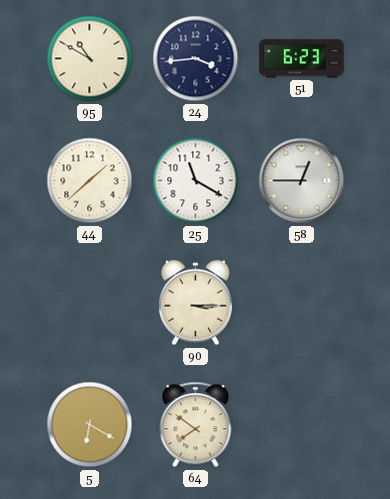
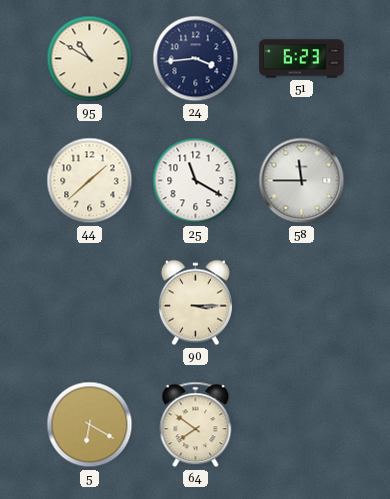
58: 12:45 -> 11:45 (302, 181)
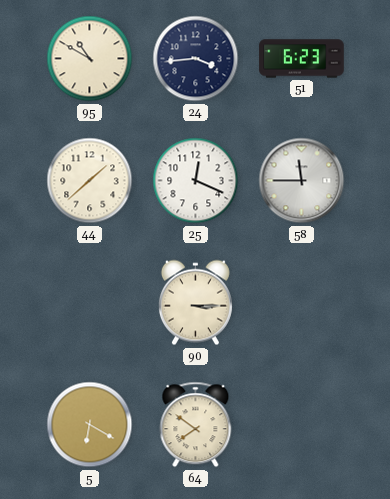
25: 11:20 -> 12:19 (196, 181)
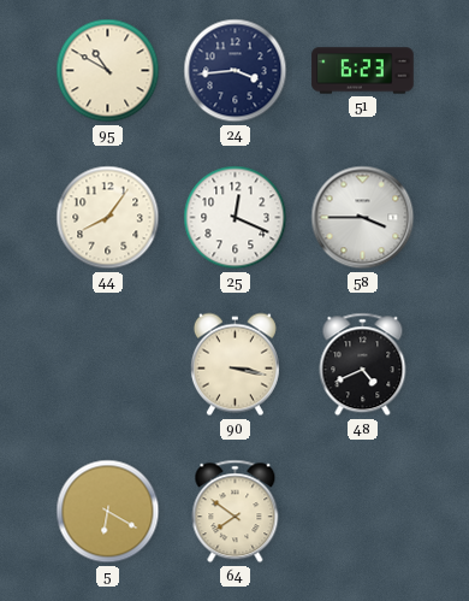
44: 1:38 -> 8:06 (108, 218)
58: 11:45 -> 3:45 (363, 218)
90: 3:15 -> 3:17 (234, 365)
48: none -> 4:41 (363, 365)
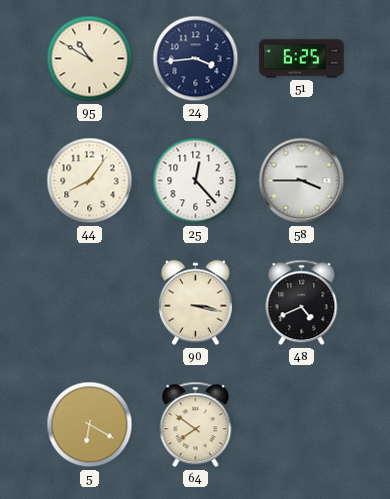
51: 6:23 -> 6:25 (302, 59)
25: 12:19 -> 12:23 (196, 181)
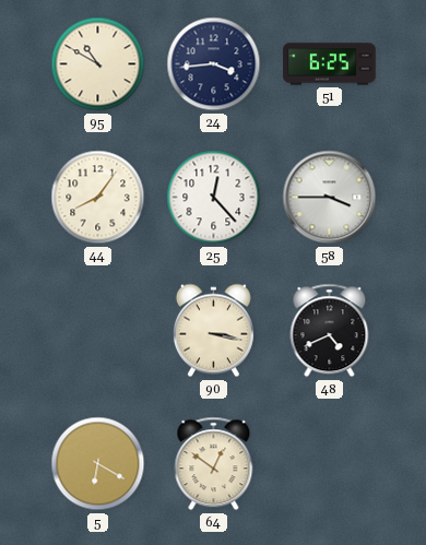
64: 7:51 -> 12:51 (214, 464)
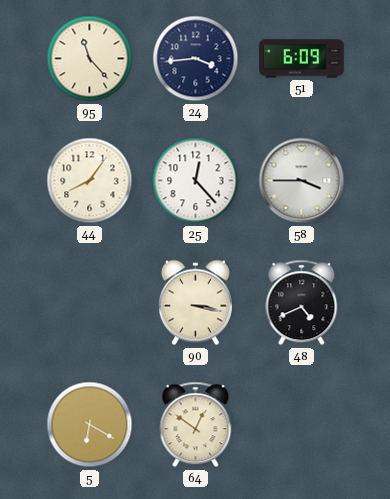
95: 10:50 -> 11:23 (90, 59)
51: 6:25 -> 6:09 (302, 59)
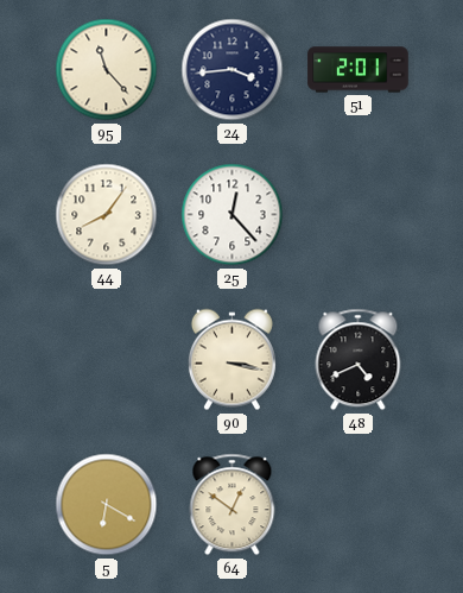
51: 6:09 -> 2:01 (359, 70)
58: 3:45 -> none (302, 181)
